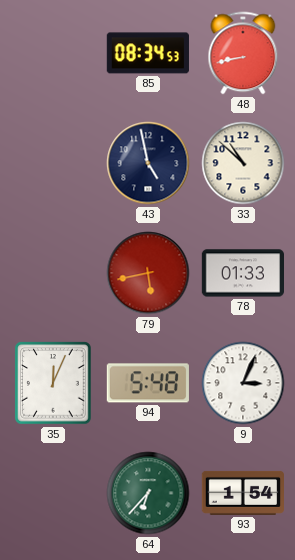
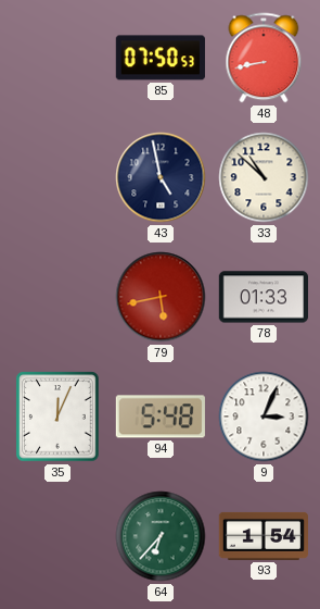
85: 08:34 -> 07:50 (161, 58)
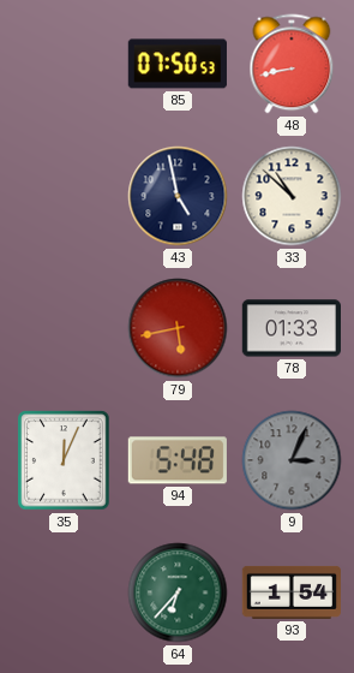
9 dial: white -> grey (292, 460)
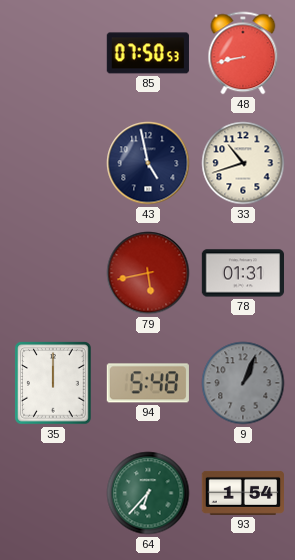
33: 10:52 -> 10:42 (243, 163)
78: 01:33 -> 01:31 (242, 273)
35: 12:04 -> 12:00 (53, 383)
9: 3:04 -> 1:04 (243, 383)
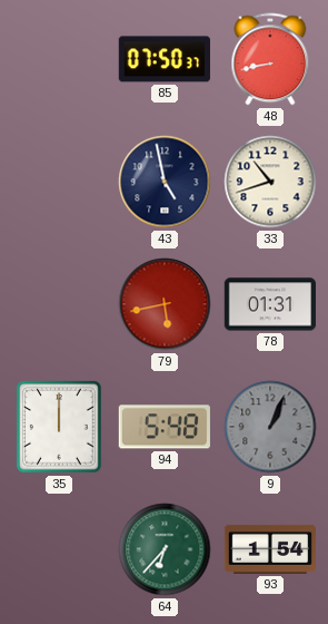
85: 07:50:53 -> 07:50:37 (165, 59)
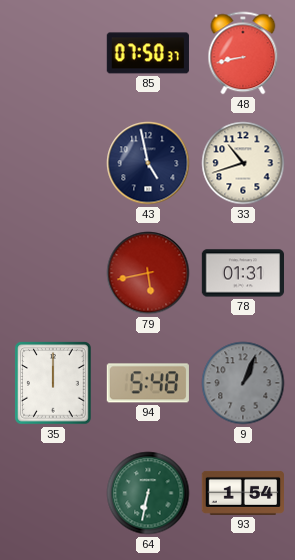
64: 6:37 -> 6:32 (148, 493)
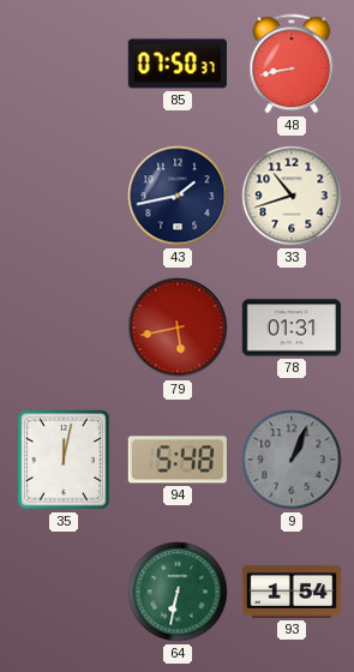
43: 4:58 -> 1:43 (178, 196)
35: 12:00 -> 12:02 (64, 460)
